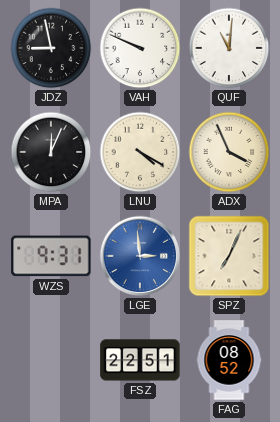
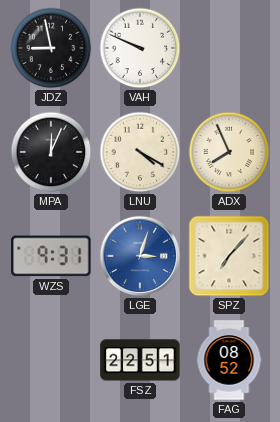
QUF: 11:01 -> none (229, 48)
ADX: 3:56 -> 7:56 (229, 152)
LGE: 2:59 -> 3:03 (140, 256)
SPZ: 7:04 -> 7:07 (229, 256)
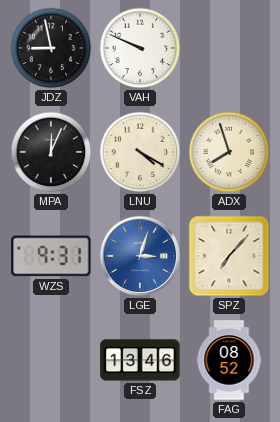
ADX: 7:56 -> 7:57 (229, 152)
FSZ: 22:51 -> 13:46 (140, 360)
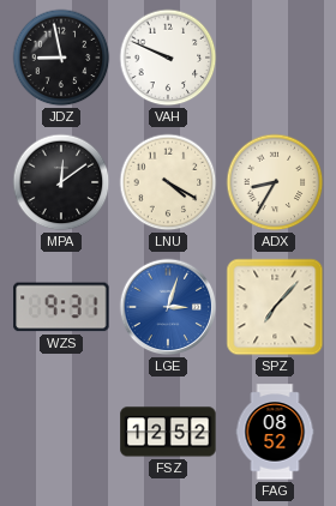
MPA: 12:04 -> 12:09 (61, 182)
ADX: 7:57 -> 8:35 (275, 182)
FSZ: 13:46 -> 12:52 (168, 432)
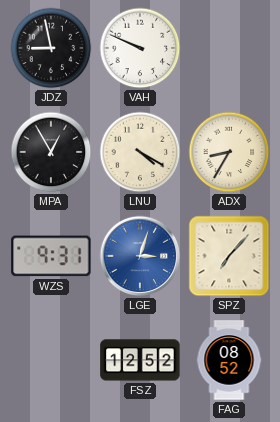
MPA: 12:09 -> 12:55 (51, 152)
